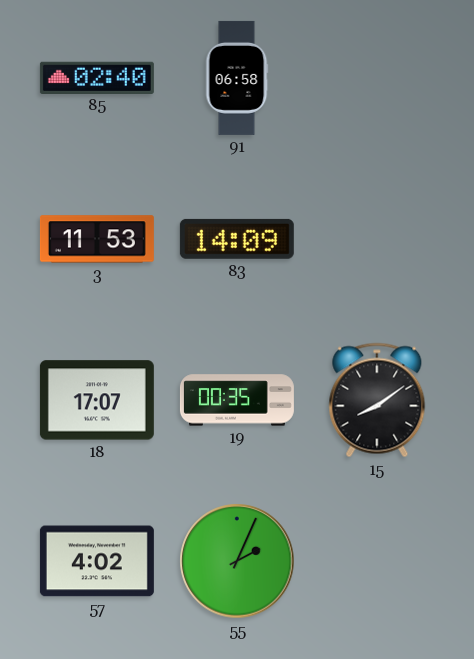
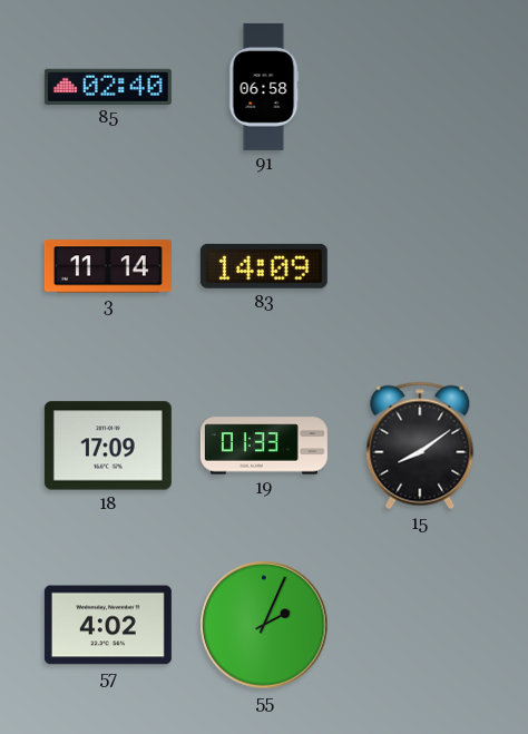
3: 11:53 -> 11:14 (108, 266)
18: 17:07 -> 17:09 (108, 446)
19: 00:35 -> 01:33 (264, 446)
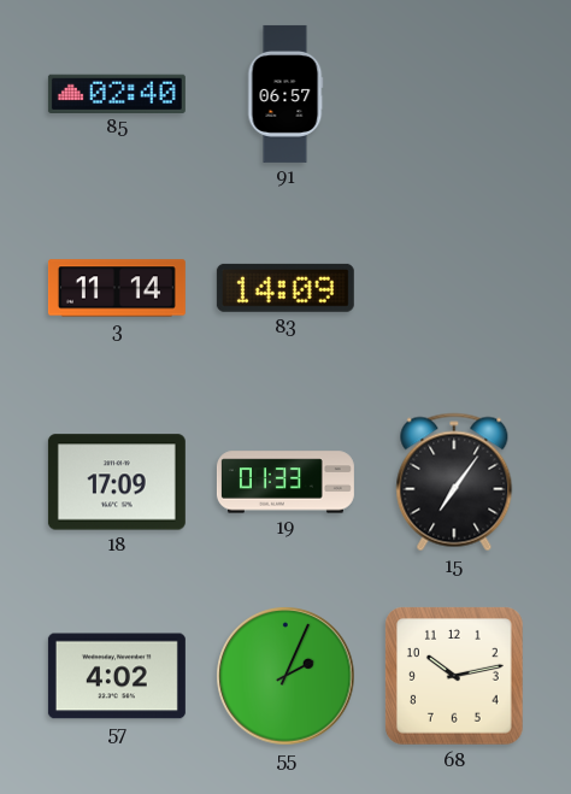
91: 06:58 -> 06:57 (285, 94)
15: 8:09 -> 7:06 (454, 482)
68: none -> 10:13 (454, 676)
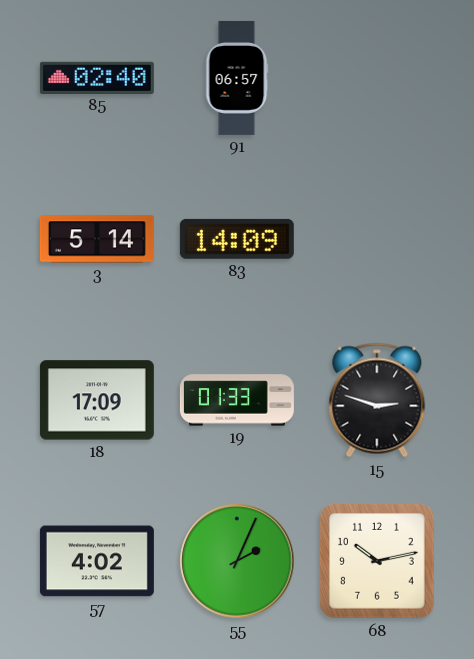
3: 11:14 -> 5:14 (97, 239)
15: 7:06 -> 2:48 (377, 400)
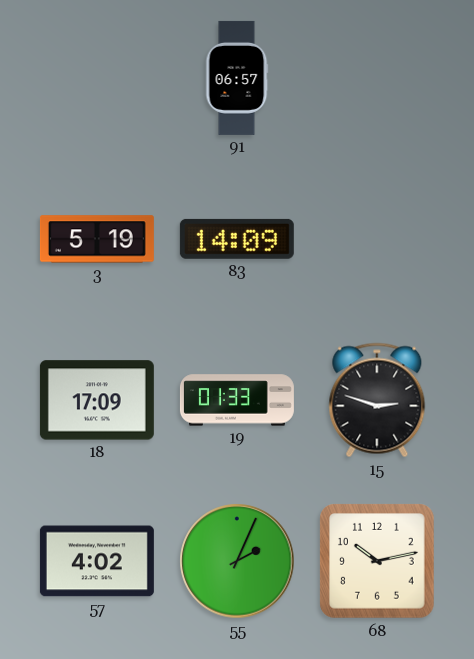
85: 02:40 -> none (97, 77)
3: 5:14 -> 5:19 (97, 239)
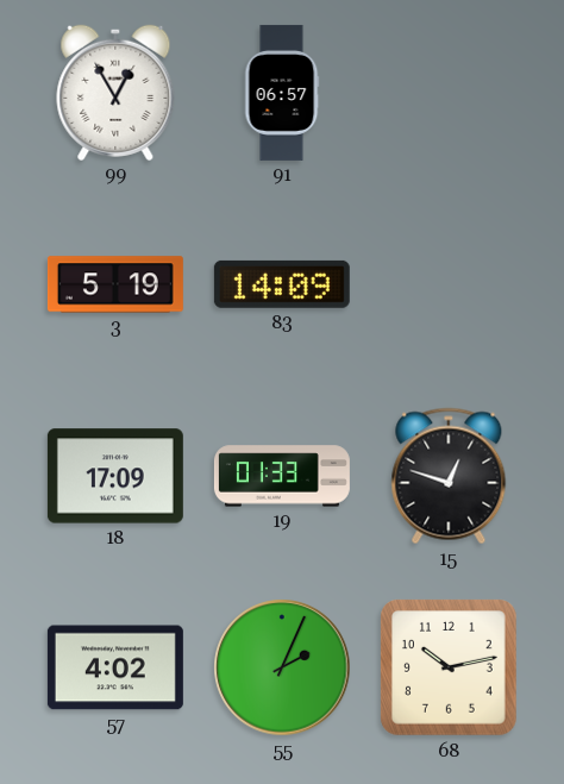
99: none -> 12:55 (115, 93)
15: 2:48 -> 12:48 (449, 476)
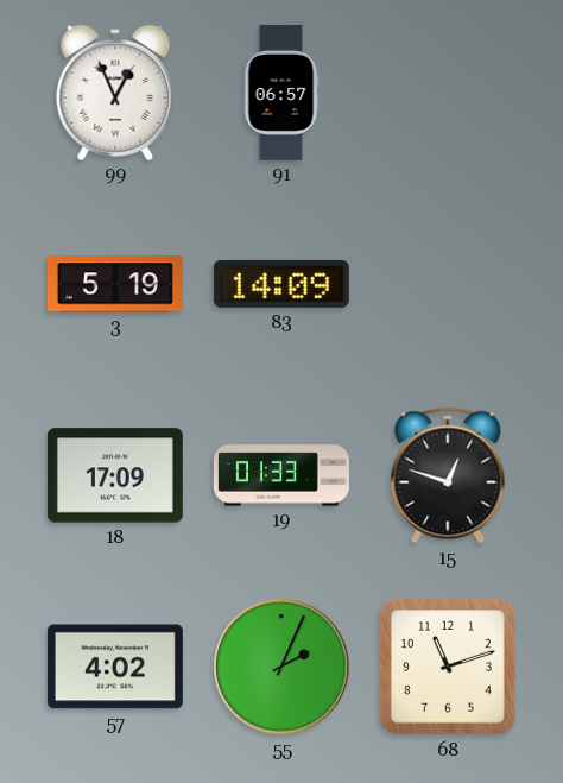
99: 12:55 -> 12:56 (115, 93)
68: 10:13 -> 11:12 (448, 667)
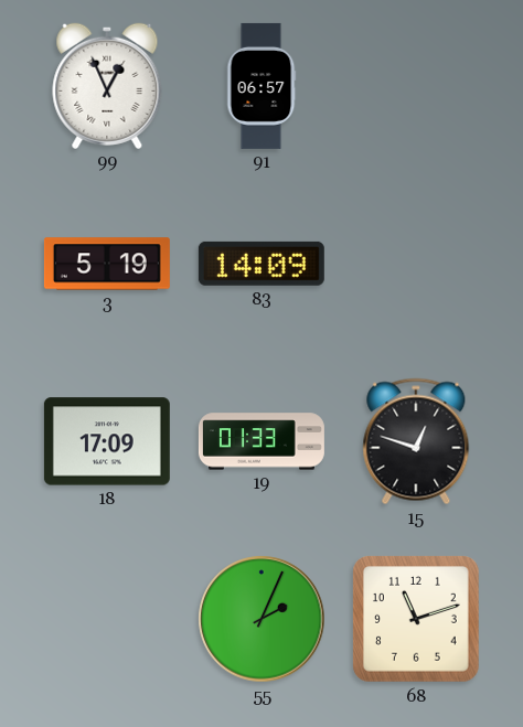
57: 4:02 -> none (115, 667)
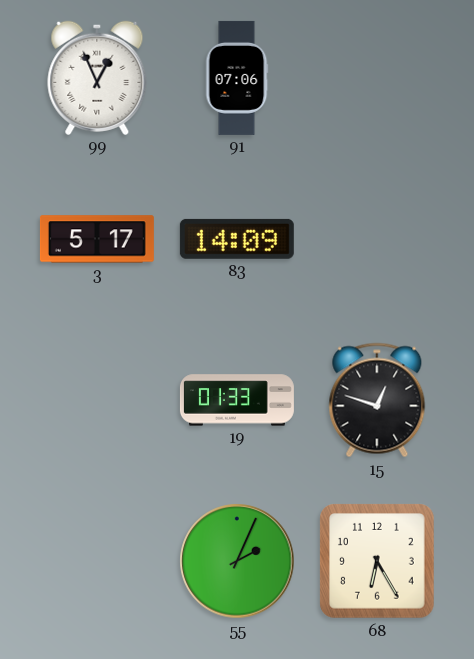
91: 06:57 -> 07:06 (237, 78)
3: 5:19 -> 5:17 (97, 239)
18: 17:09 -> none (107, 441)
68: 11:12 -> 6:25 (377, 561)
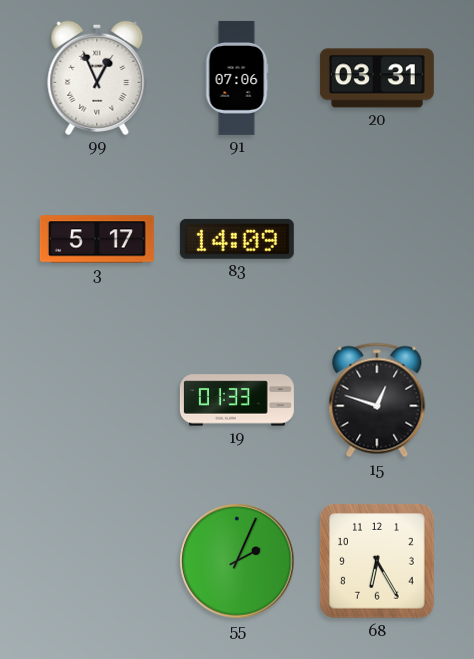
20: none -> 03:31 (377, 78)
